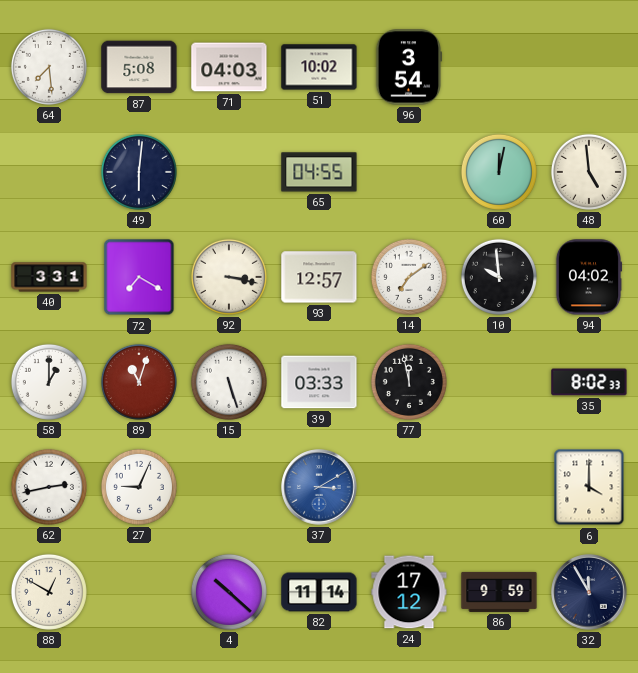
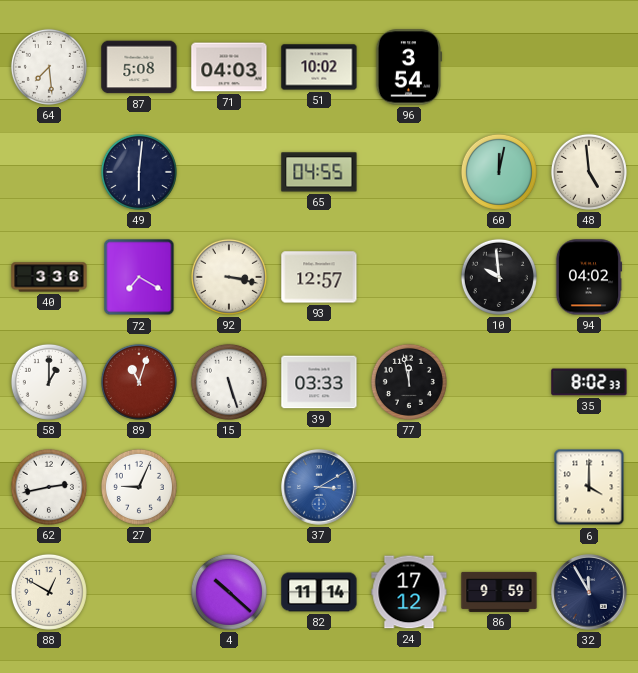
40: 3:31 -> 3:36 (49, 277)
14: 7:09 -> none (409, 277)
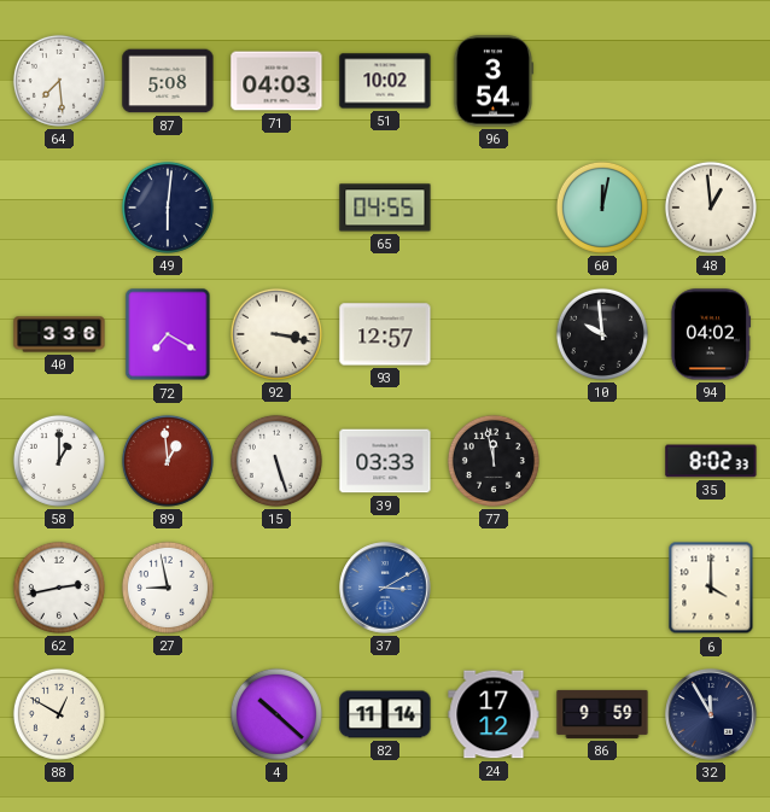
48: 4:59 -> 12:59 (711, 208)
89: 11:03 -> 12:59 (168, 461)
27: 9:04 -> 8:58 (168, 588)
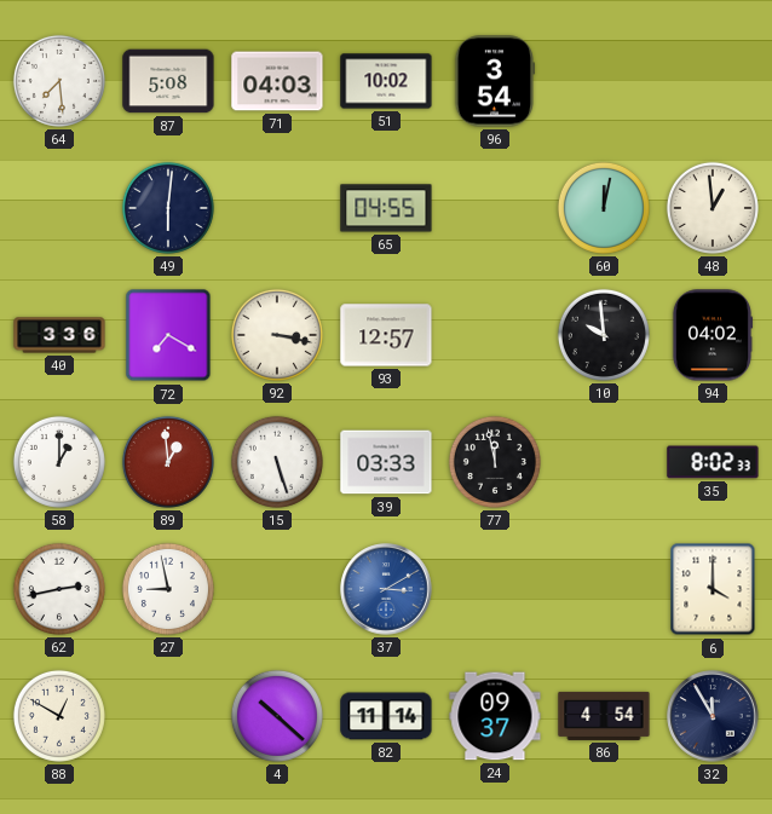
24: 17:12 -> 09:37 (495, 716)
86: 9:59 -> 4:54 (604, 716)
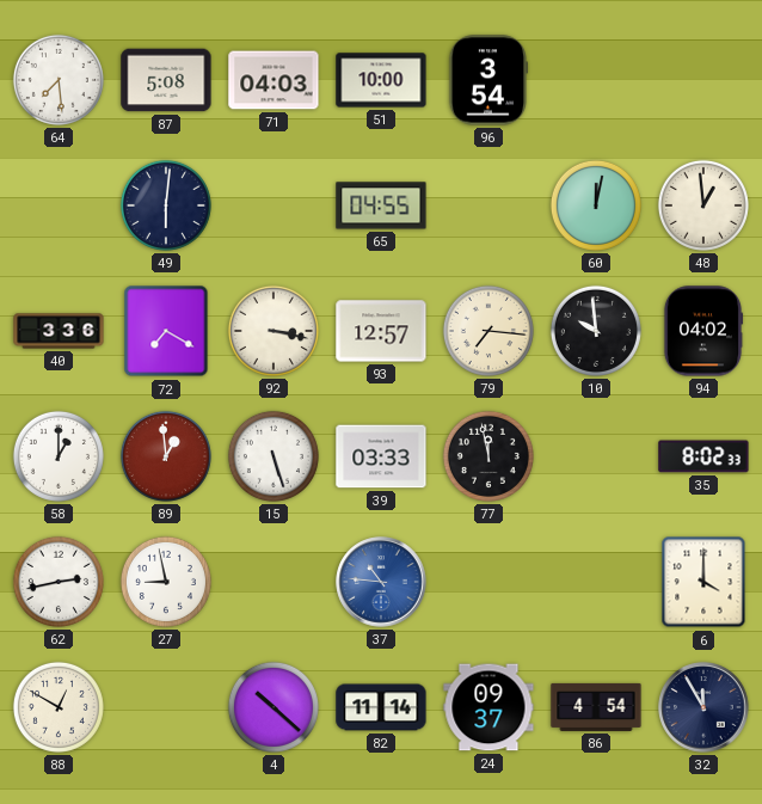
51: 10:02 -> 10:00 (381, 80)
79: none -> 7:16 (488, 331)
37: 3:10 -> 10:46 (381, 582)
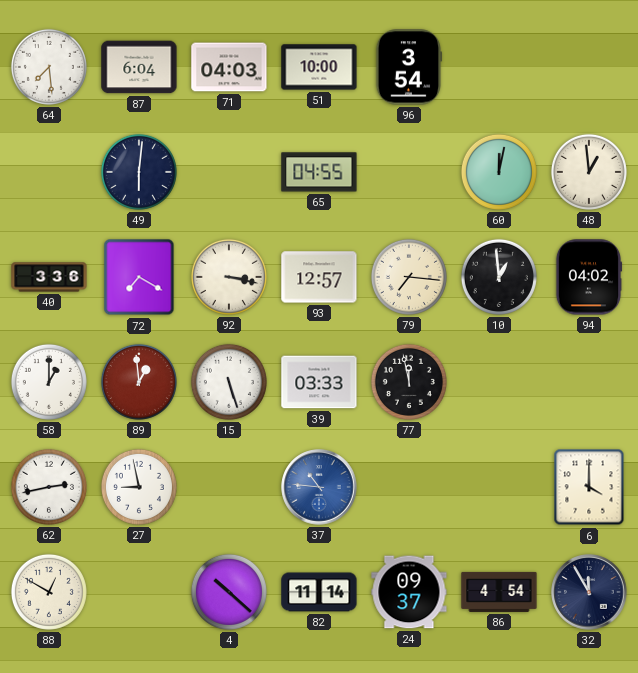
87: 5:08 -> 6:04 (139, 67)
10: 9:59 -> 12:59 (499, 277)
35: 8:02 -> none (703, 456)
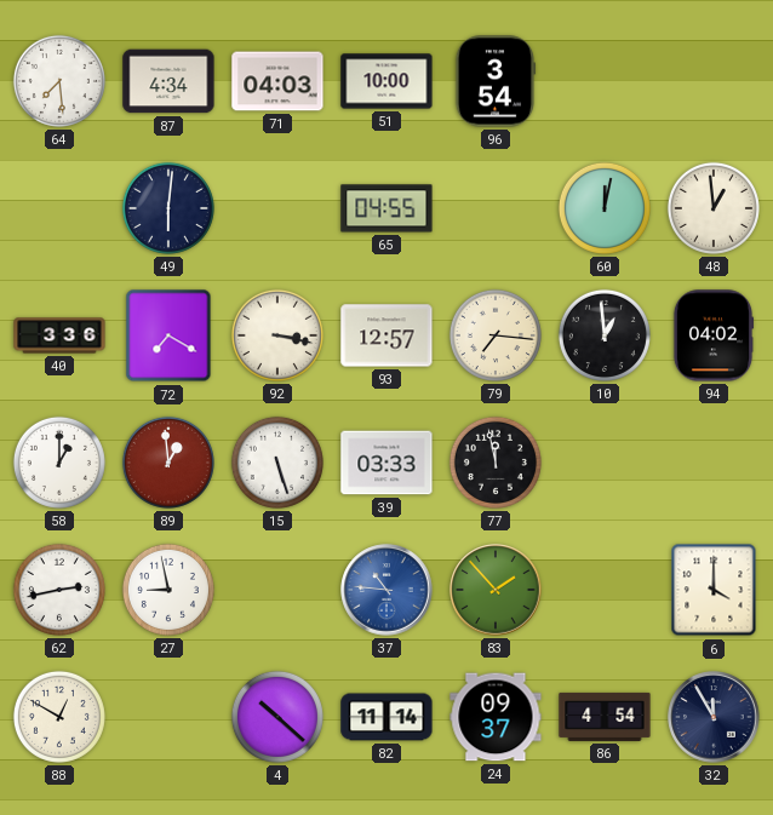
87: 6:04 -> 4:34 (168, 81)
83: none -> 1:53 (496, 590)
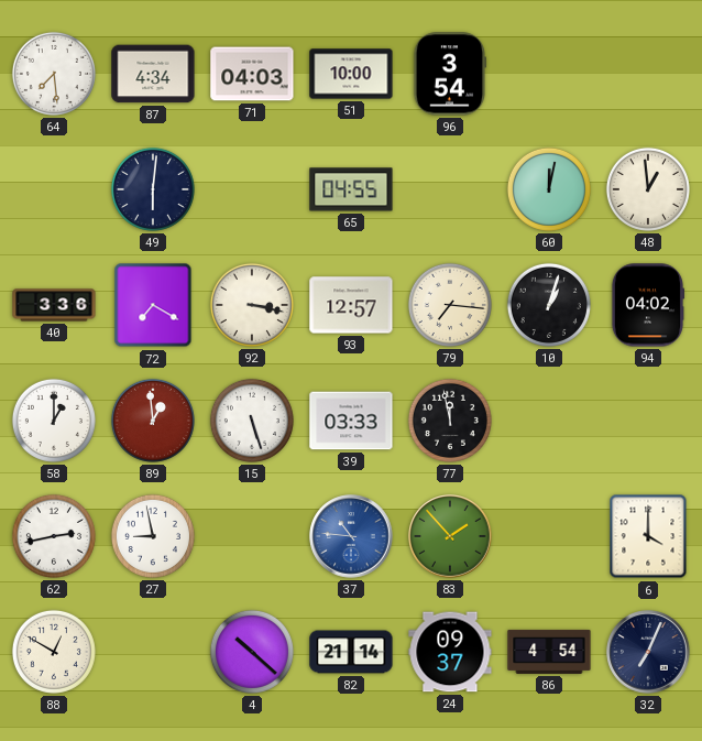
10: 12:59 -> 1:03 (549, 305)
82: 11:14 -> 21:14 (351, 652)
32: 11:55 -> 7:04 (648, 652)
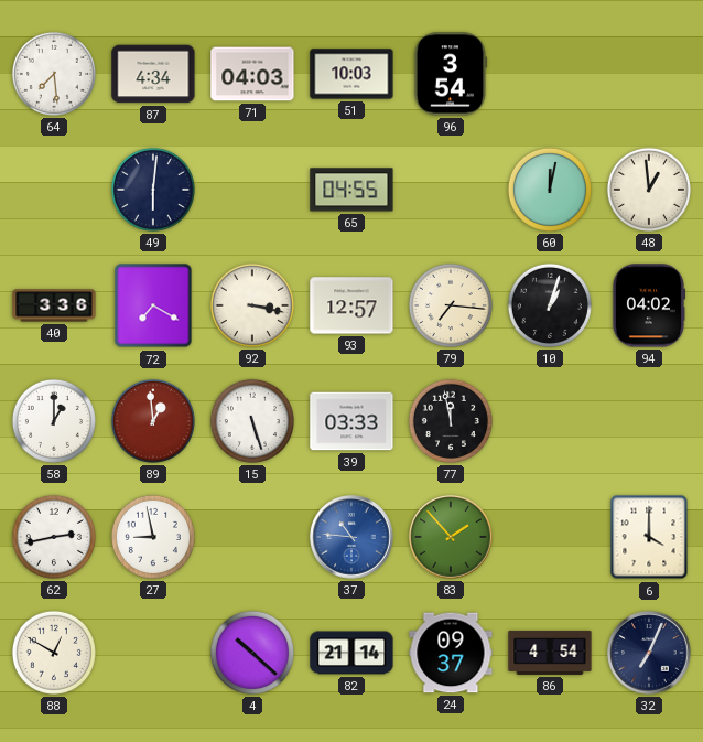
51: 10:00 -> 10:03 (351, 74)
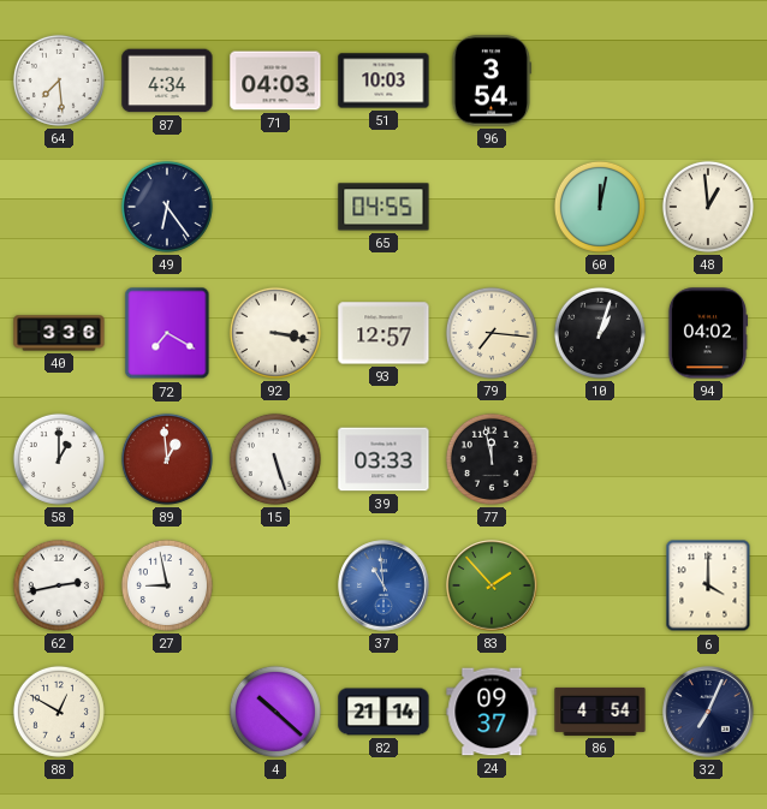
49: 6:01 -> 6:24 (167, 207)
37: 10:46 -> 10:59 (383, 585)
